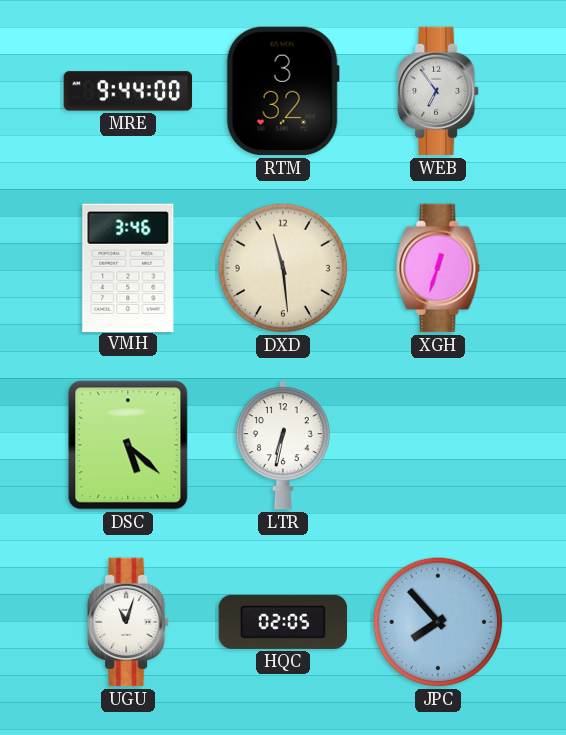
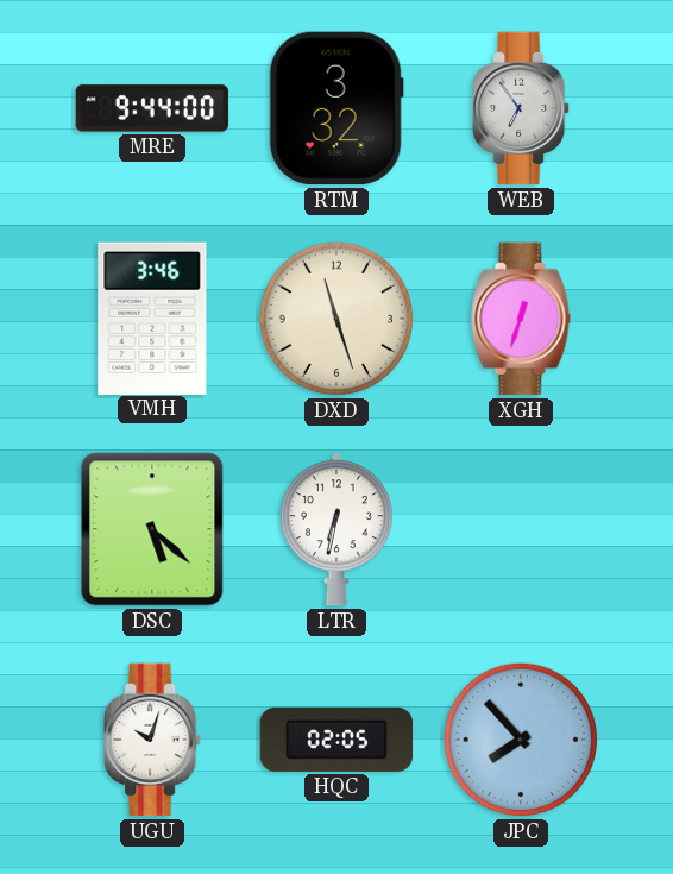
DXD: 11:29 -> 11:27 (336, 319)
UGU: 11:03 -> 10:03 (153, 740)
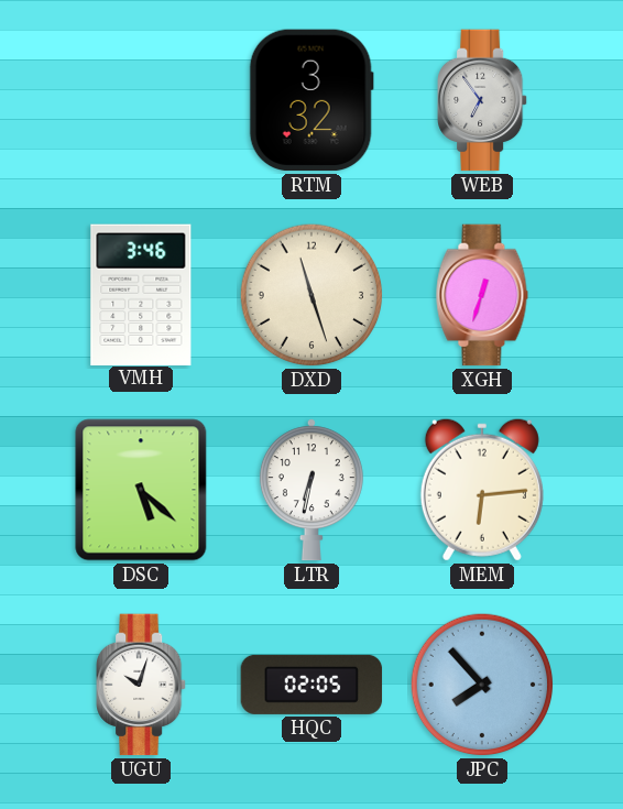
MRE: 9:44 -> none (152, 108)
MEM: none -> 6:14 (482, 490)
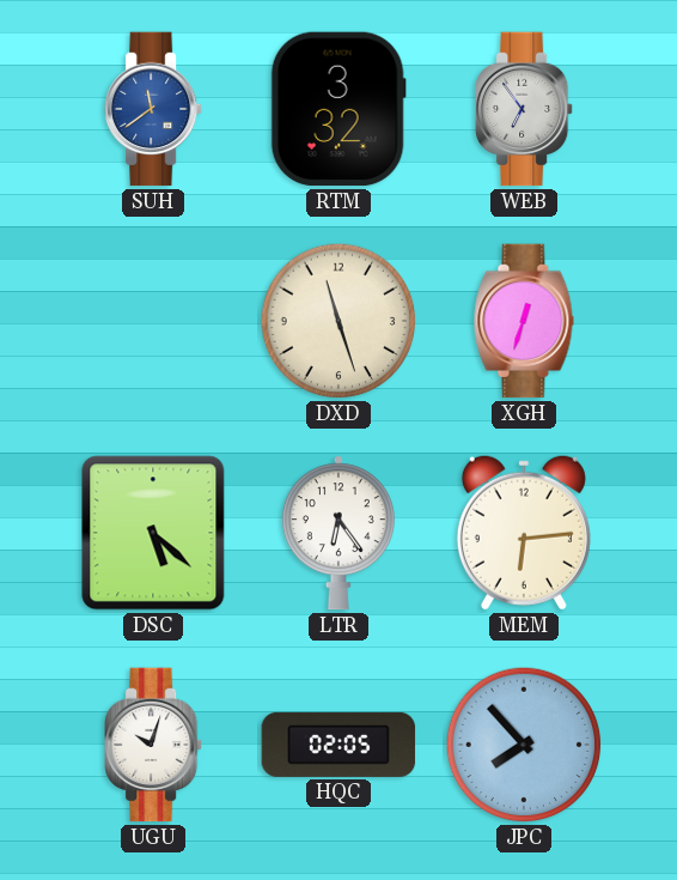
SUH: none -> 11:39 (154, 109)
VMH: 3:46 -> none (141, 294)
LTR: 6:32 -> 6:24 (338, 533)
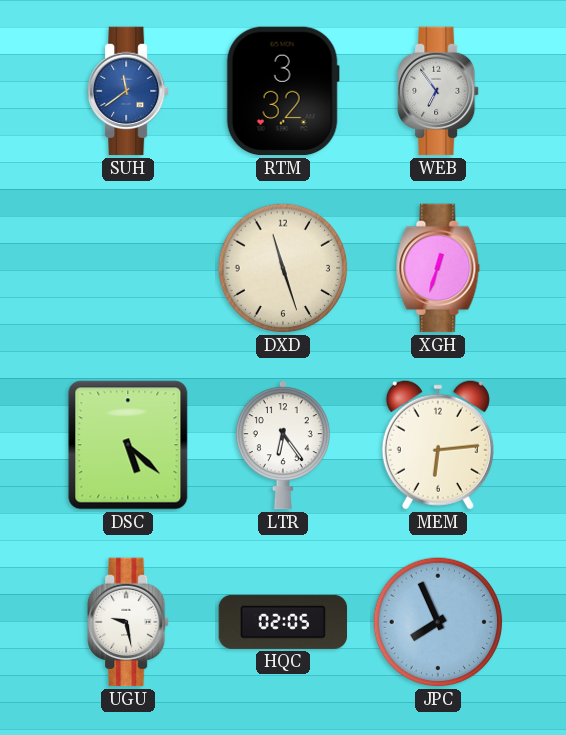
UGU: 10:03 -> 9:28 (129, 622)
JPC: 7:53 -> 7:56 (438, 622)
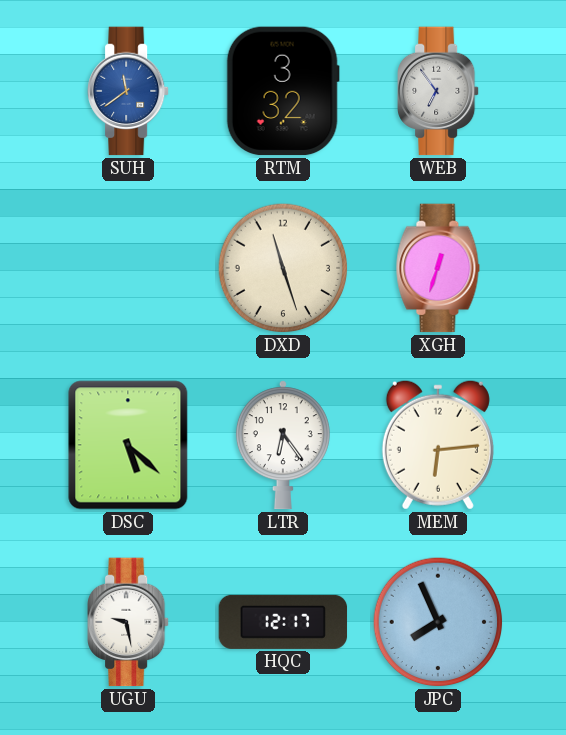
HQC: 02:05 -> 12:17 (283, 622)
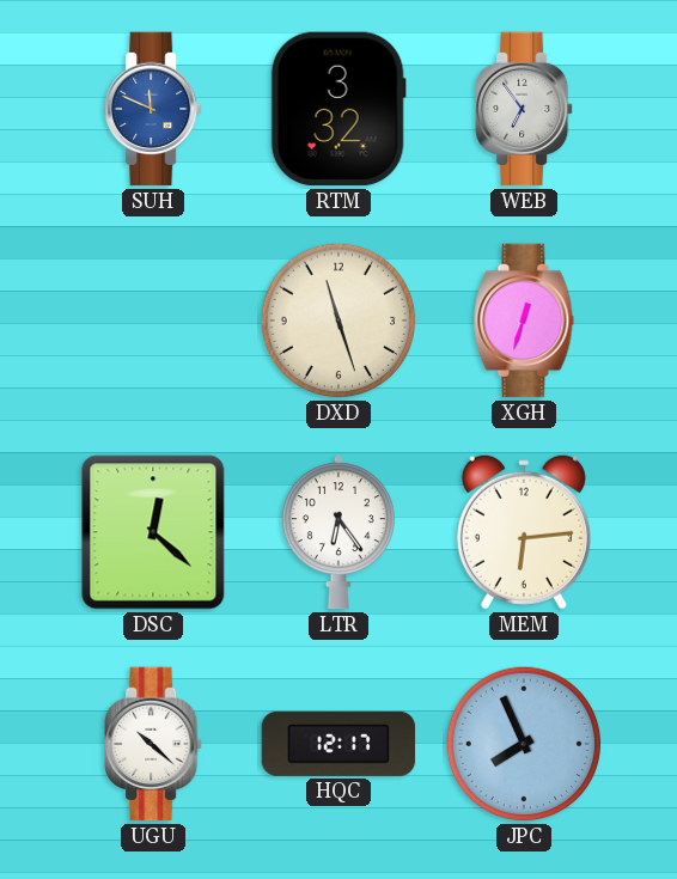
SUH: 11:39 -> 11:49 (154, 109)
DSC: 5:22 -> 12:22 (153, 532)
UGU: 9:28 -> 10:22 (154, 744)
